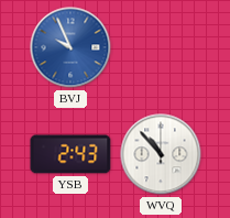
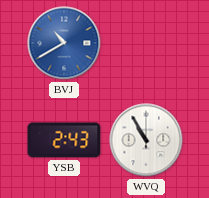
BVJ: 9:56 -> 10:40 (64, 43)
WVQ: 10:53 -> 10:55 (146, 140)
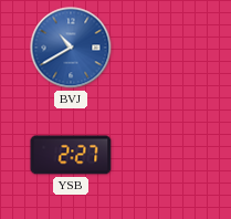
YSB: 2:43 -> 2:27 (71, 155)
WVQ: 10:55 -> none (146, 140)
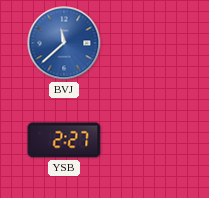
BVJ: 10:40 -> 11:38 (64, 43)
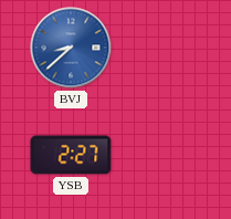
BVJ: 11:38 -> 8:38 (71, 48)
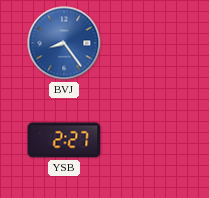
BVJ: 8:38 -> 8:24 (64, 43)
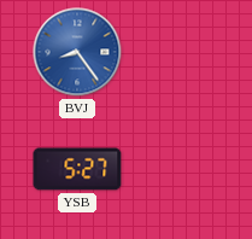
YSB: 2:27 -> 5:27 (77, 169)
